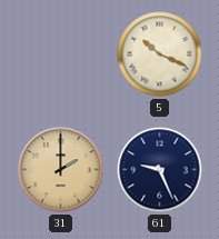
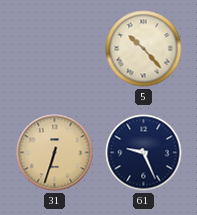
5: 10:19 -> 10:23 (144, 49)
31: 2:00 -> 6:33 (55, 153)
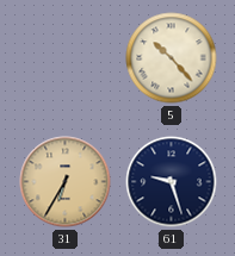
31: 6:33 -> 6:35 (66, 182)
61: 9:26 -> 9:27 (172, 182)
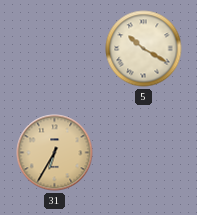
5: 10:23 -> 10:20 (144, 49)
61: 9:27 -> none (172, 182)
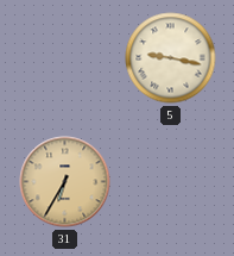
5: 10:20 -> 9:17 (171, 58)
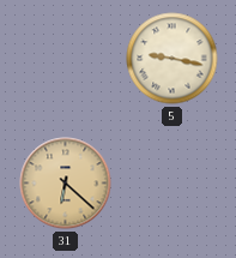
31: 6:35 -> 6:22 (66, 184)
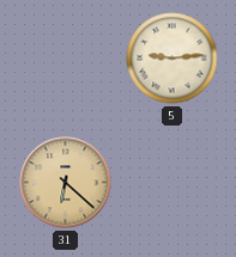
5: 9:17 -> 9:14 (173, 59)
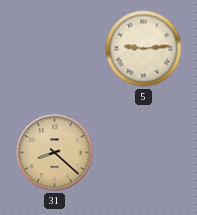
31: 6:22 -> 8:22 (55, 153)
